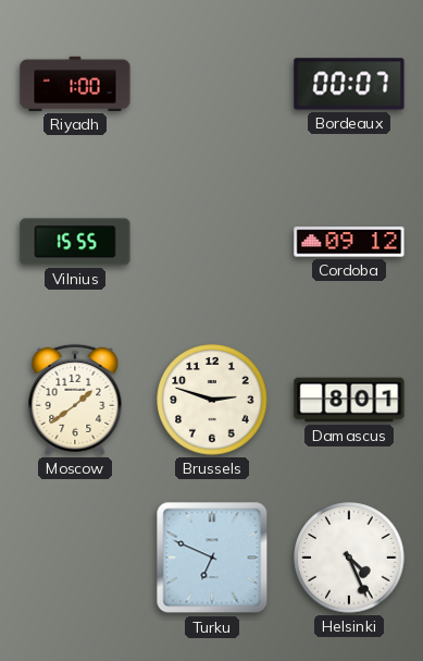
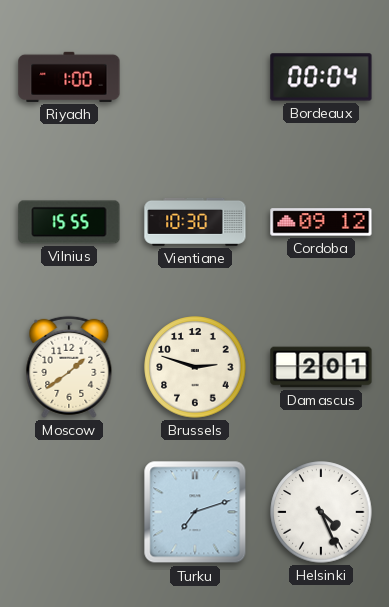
Bordeaux: 00:07 -> 00:04 (321, 77)
Vientiane: none -> 10:30 (195, 222)
Damascus: 8:01 -> 2:01 (321, 367)
Turku: 6:49 -> 7:12 (195, 512)
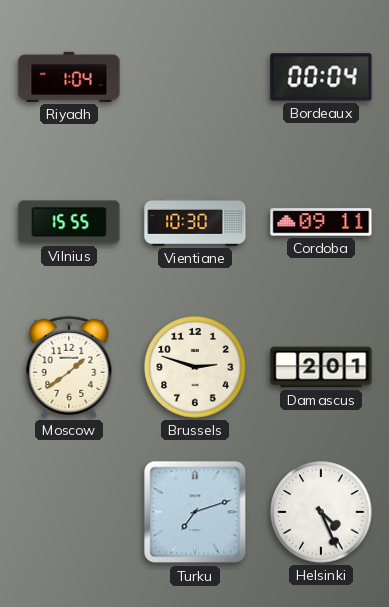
Riyadh: 1:00 -> 1:04 (69, 77)
Cordoba: 09:12 -> 09:11 (321, 222)
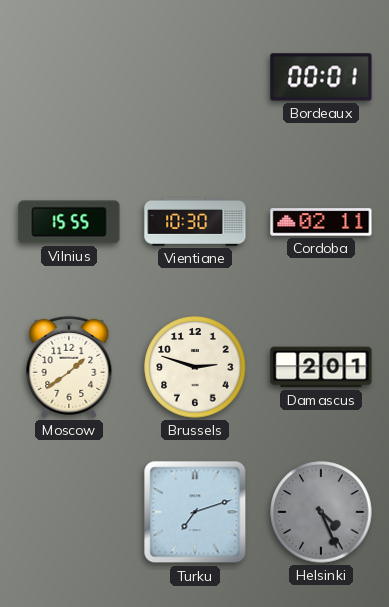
Riyadh: 1:04 -> none (69, 77)
Bordeaux: 00:04 -> 00:01 (321, 77)
Cordoba: 09:11 -> 02:11 (321, 222)
Helsinki dial: white -> grey (321, 512)
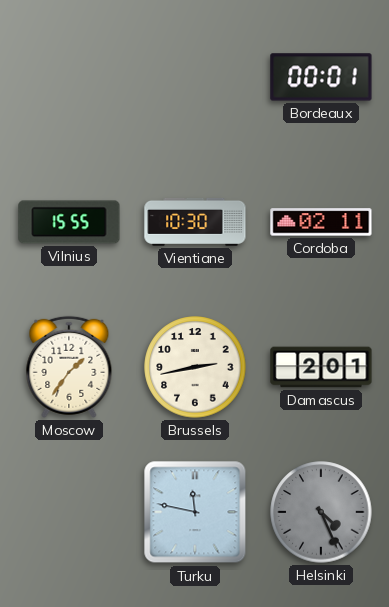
Moscow: 1:39 -> 1:36 (69, 367)
Brussels: 2:48 -> 2:43 (195, 367)
Turku: 7:12 -> 11:47 (195, 512)
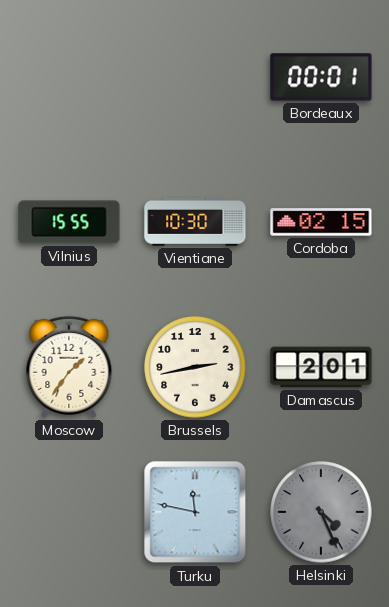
Cordoba: 02:11 -> 02:15 (321, 222)
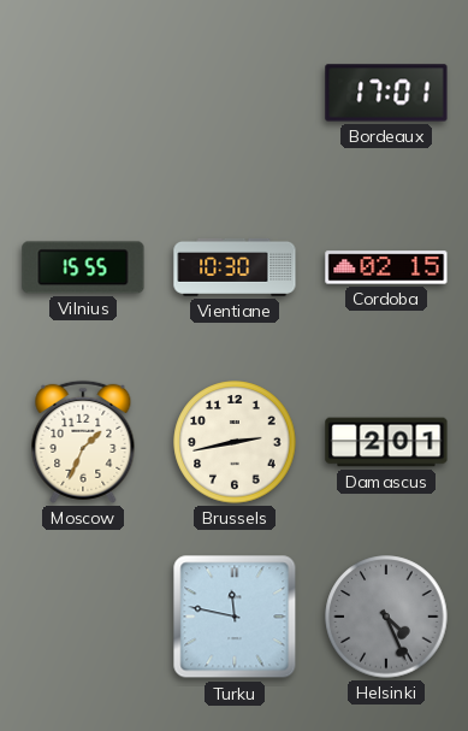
Bordeaux: 00:01 -> 17:01 (386, 93)
Moscow: 1:36 -> 1:34 (83, 442)
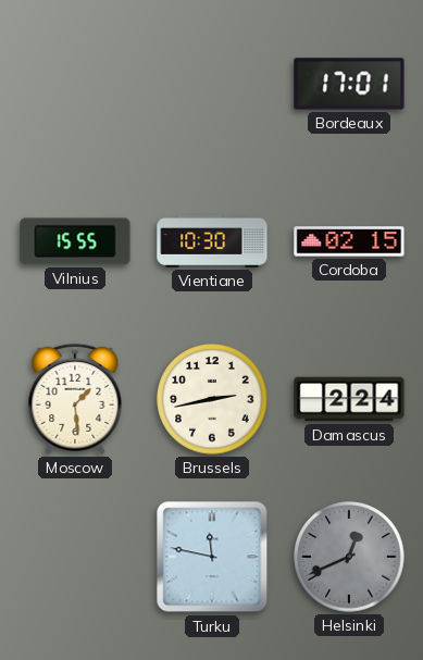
Moscow: 1:34 -> 1:29 (75, 399)
Damascus: 2:01 -> 2:24 (349, 399)
Helsinki: 4:26 -> 12:41 (349, 557)
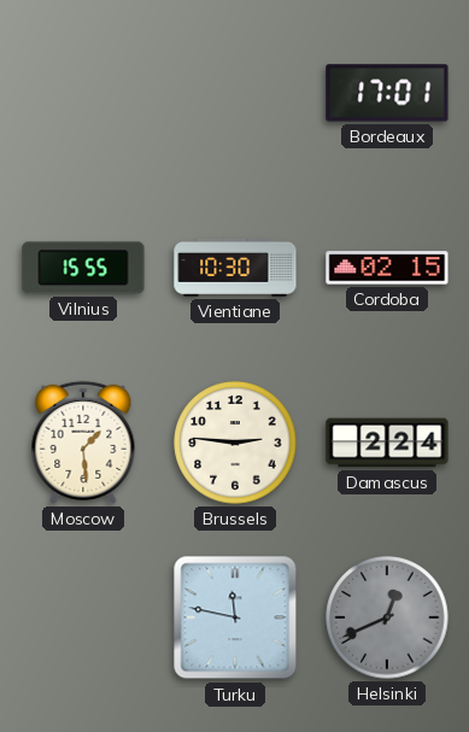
Brussels: 2:43 -> 2:46 (235, 443)
